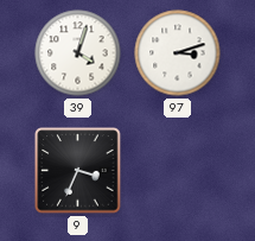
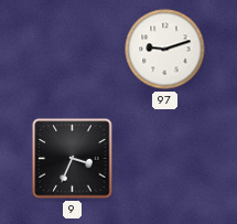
39: 4:03 -> none (78, 53)
97: 3:12 -> 9:12 (165, 50)
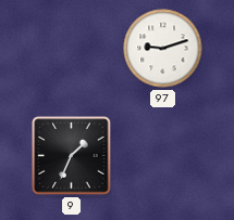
9: 3:34 -> 1:34 (72, 156)
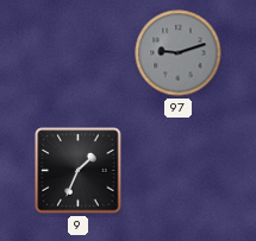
97 dial: white -> grey (179, 53)
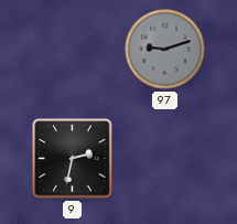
9: 1:34 -> 2:32 (73, 159)
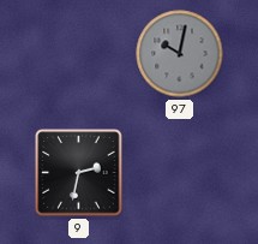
97: 9:12 -> 10:02 (180, 54)
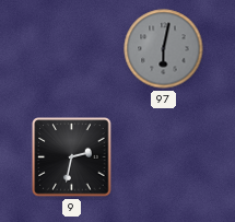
97: 10:02 -> 6:02 (164, 49)
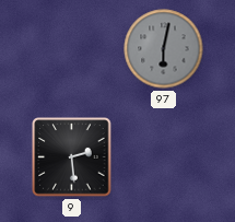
9: 2:32 -> 2:29 (72, 157)
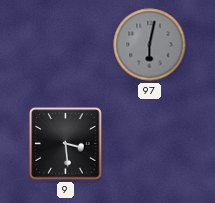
9: 2:29 -> 3:29 (66, 144)
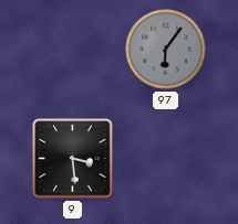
97: 6:02 -> 6:06 (166, 50)
